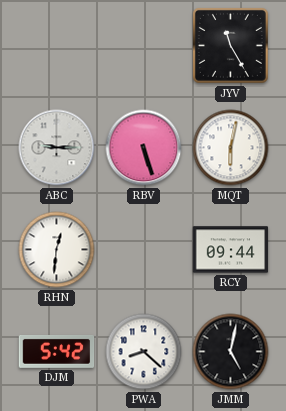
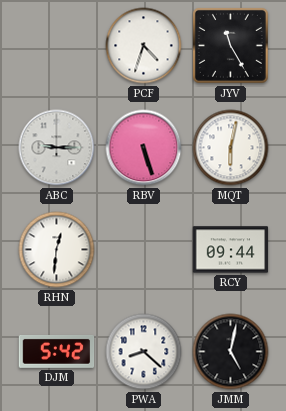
PCF: none -> 4:33 (144, 46)
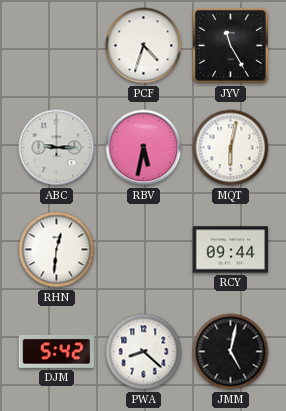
RBV: 5:27 -> 5:32 (144, 148)
